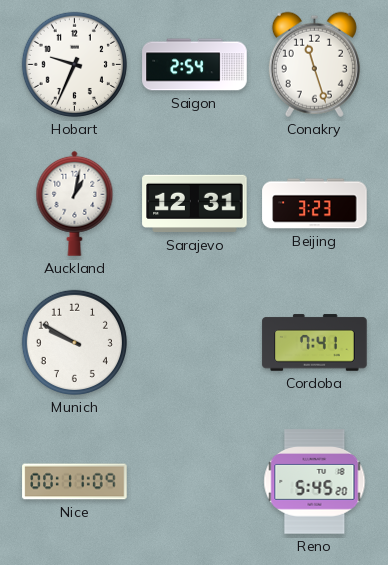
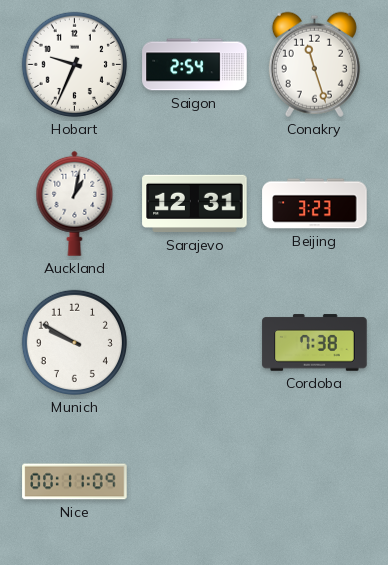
Cordoba: 7:41 -> 7:38 (315, 343)
Reno: 5:45 -> none (315, 482)
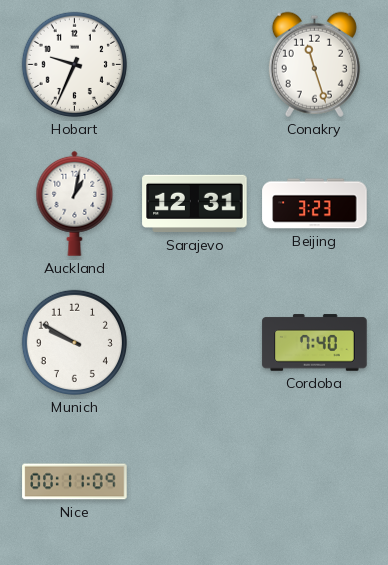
Saigon: 2:54 -> none (195, 65)
Cordoba: 7:38 -> 7:40 (315, 343)
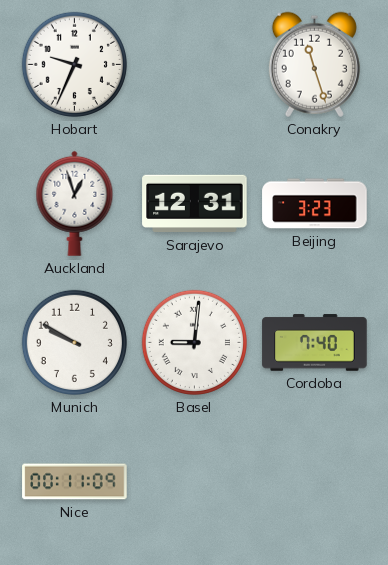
Auckland: 1:02 -> 12:57 (75, 203)
Basel: none -> 9:01 (194, 342)
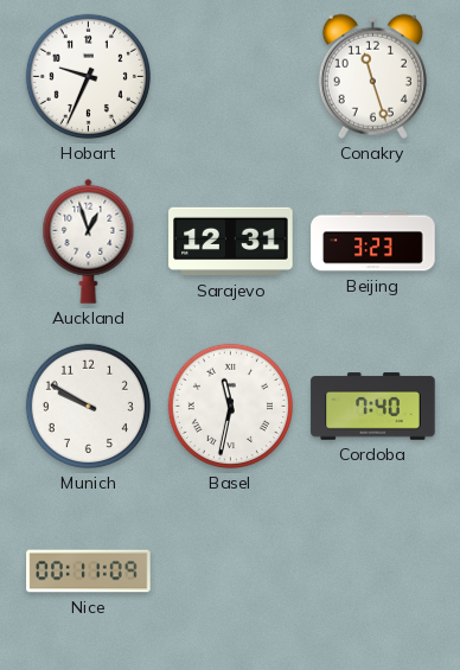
Basel: 9:01 -> 11:32 (230, 406)
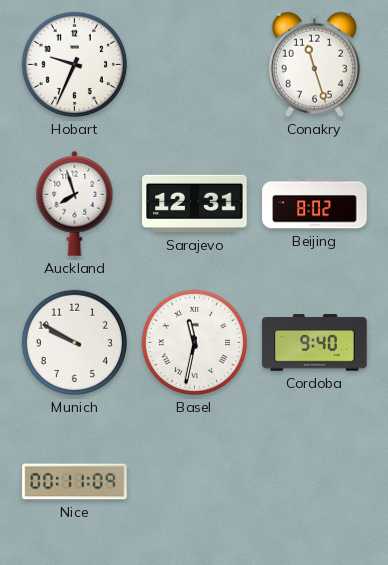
Auckland: 12:57 -> 7:57 (75, 203)
Beijing: 3:23 -> 8:02 (315, 204)
Cordoba: 7:40 -> 9:40 (315, 343)
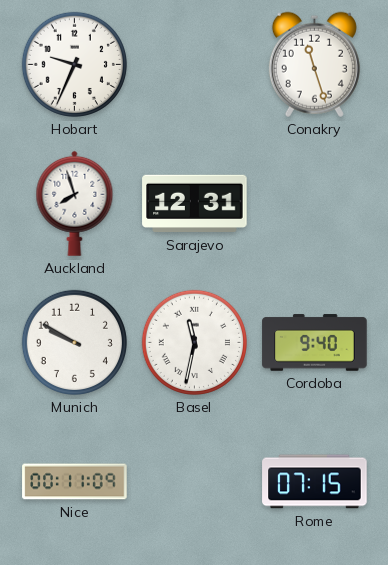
Beijing: 8:02 -> none (315, 204)
Rome: none -> 07:15 (315, 482)
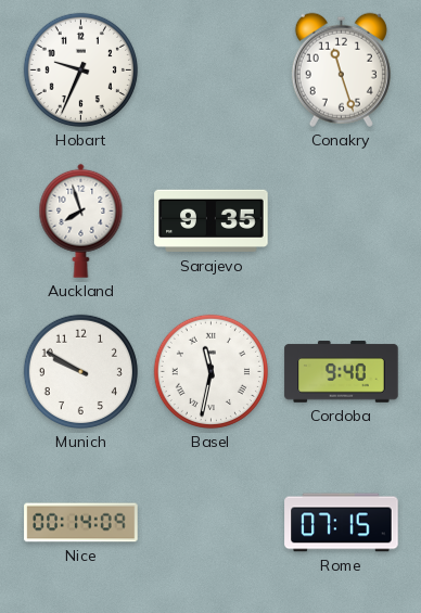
Sarajevo: 12:31 -> 9:35 (212, 221)
Nice: 00:11 -> 00:14 (81, 523)
